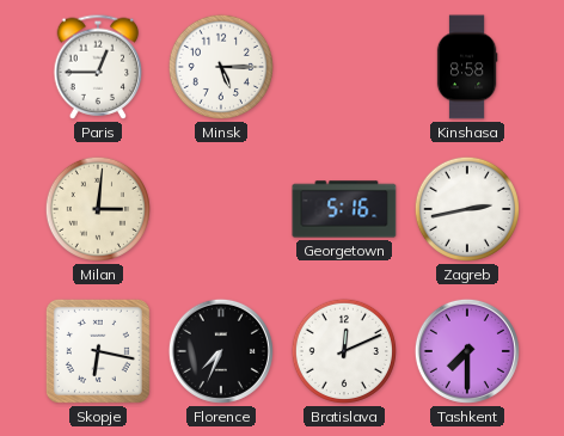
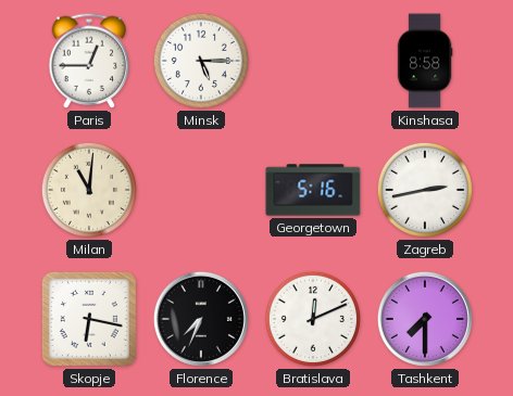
Milan: 3:01 -> 11:01 (89, 190)
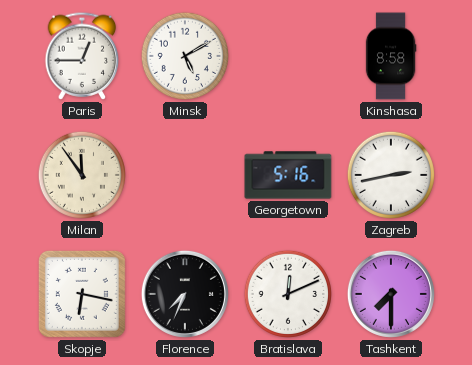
Minsk: 5:15 -> 5:10 (185, 56)
Milan: 11:01 -> 11:54 (82, 175)
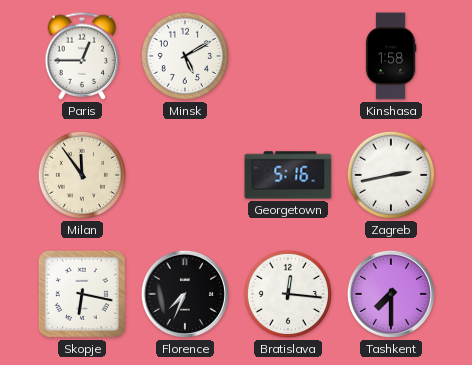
Kinshasa: 8:58 -> 1:58 (391, 56)
Bratislava: 12:11 -> 12:16 (288, 294)
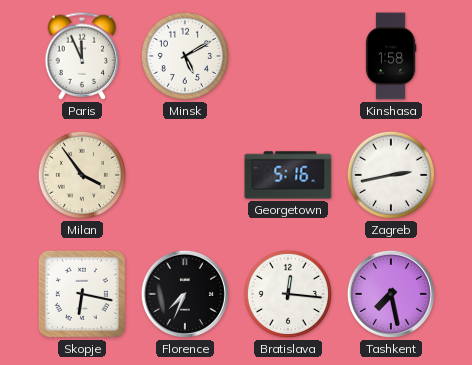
Paris: 12:45 -> 11:56 (82, 56)
Milan: 11:54 -> 3:54 (82, 175)
Tashkent: 7:30 -> 7:28 (391, 294)
